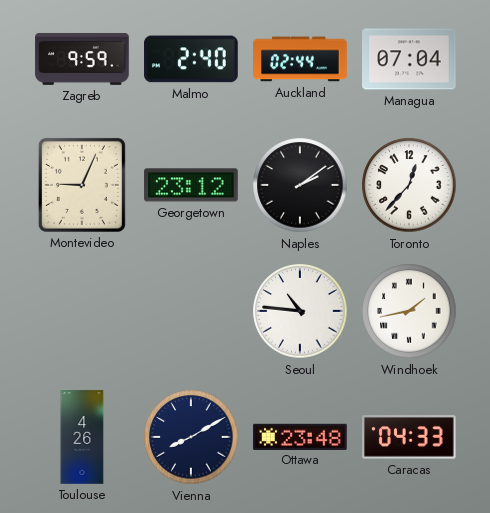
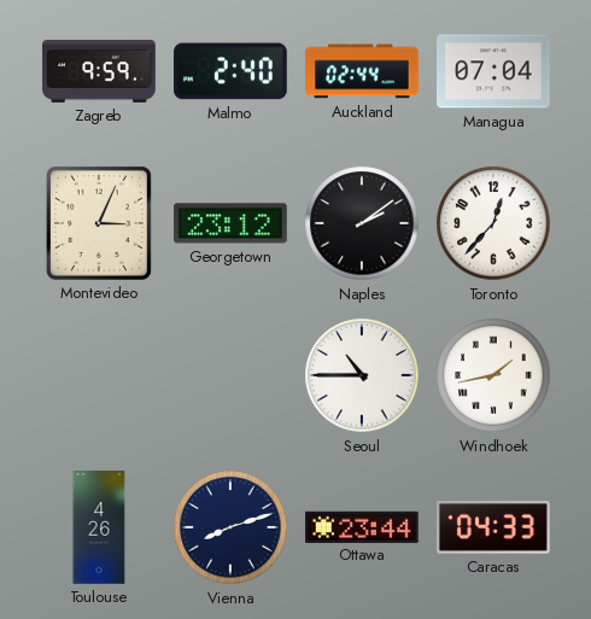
Montevideo: 9:04 -> 3:04 (99, 223)
Seoul: 10:46 -> 10:45 (362, 375)
Vienna: 8:10 -> 8:12 (230, 527)
Ottawa: 23:48 -> 23:44 (362, 526)
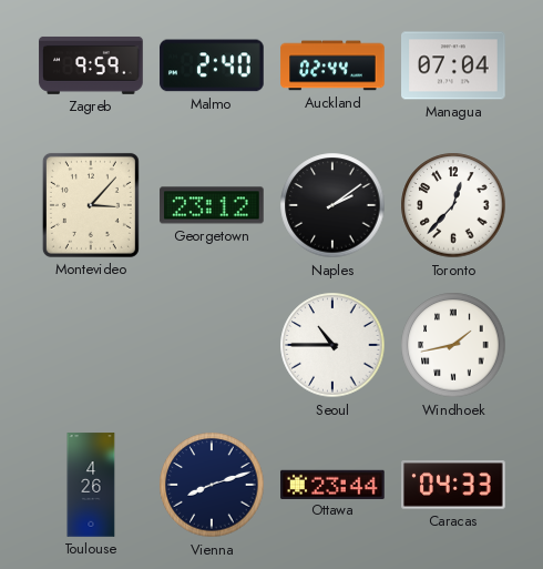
Montevideo: 3:04 -> 3:07 (91, 205)
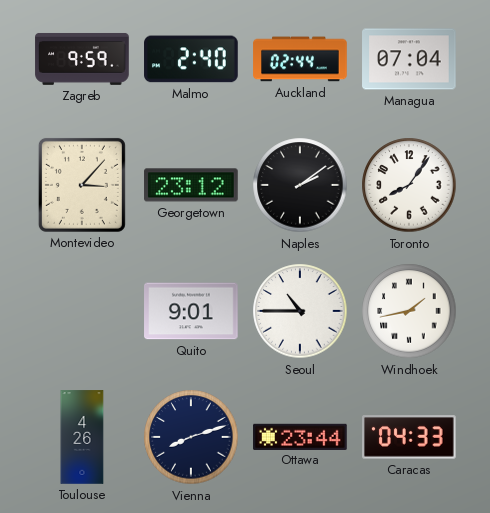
Toronto: 12:37 -> 8:06 (409, 185)
Quito: none -> 9:01 (191, 311)
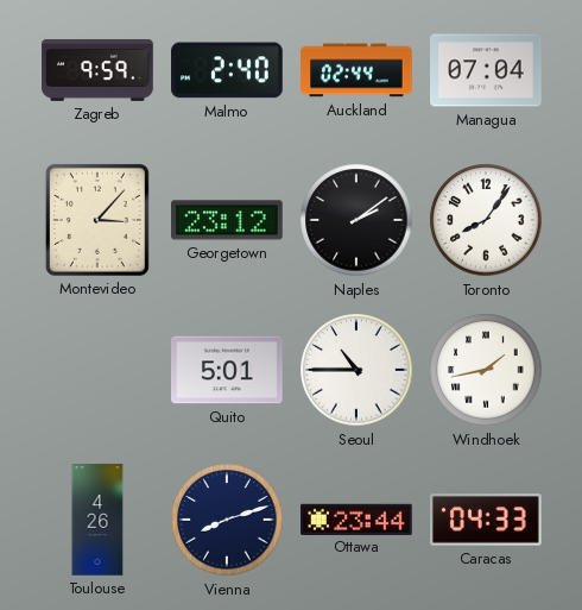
Quito: 9:01 -> 5:01 (227, 370)
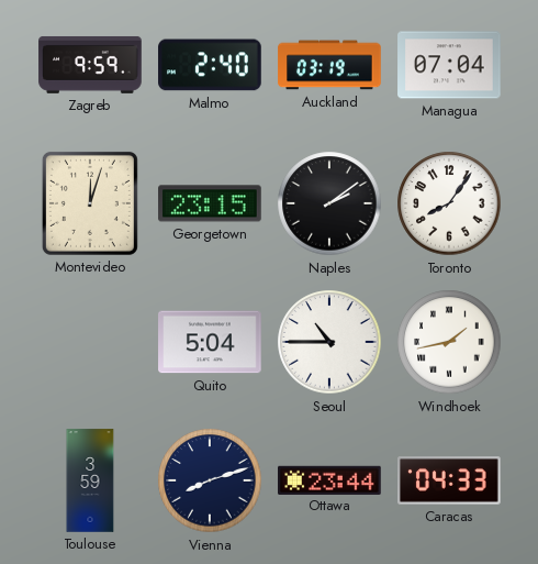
Auckland: 02:44 -> 03:19 (329, 65)
Montevideo: 3:07 -> 12:03 (90, 203)
Georgetown: 23:12 -> 23:15 (210, 203)
Quito: 5:01 -> 5:04 (210, 342)
Toulouse: 4:26 -> 3:59 (90, 480)
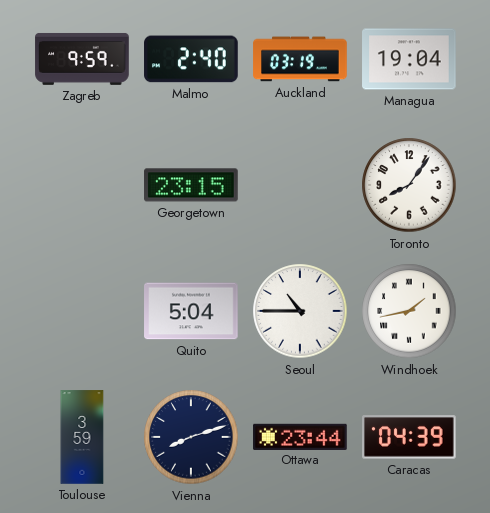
Managua: 07:04 -> 19:04 (409, 59)
Montevideo: 12:03 -> none (90, 203)
Naples: 2:09 -> none (329, 203)
Caracas: 04:33 -> 04:39 (409, 437)
